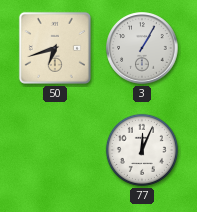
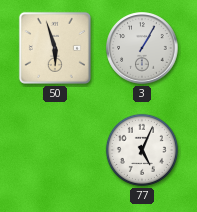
50: 6:42 -> 5:57 (55, 48)
77: 12:04 -> 5:04 (142, 150)
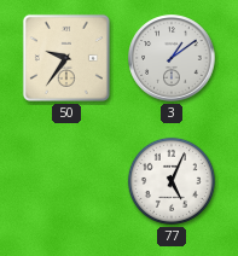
50: 5:57 -> 9:36 (66, 58)
3: 1:05 -> 1:09 (172, 58)
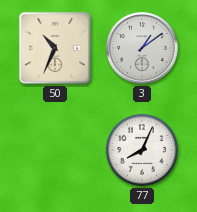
50: 9:36 -> 10:34 (55, 48)
77: 5:04 -> 8:04 (142, 150)
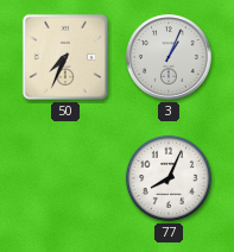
50: 10:34 -> 7:34 (65, 57)
3: 1:09 -> 1:04 (169, 57)
